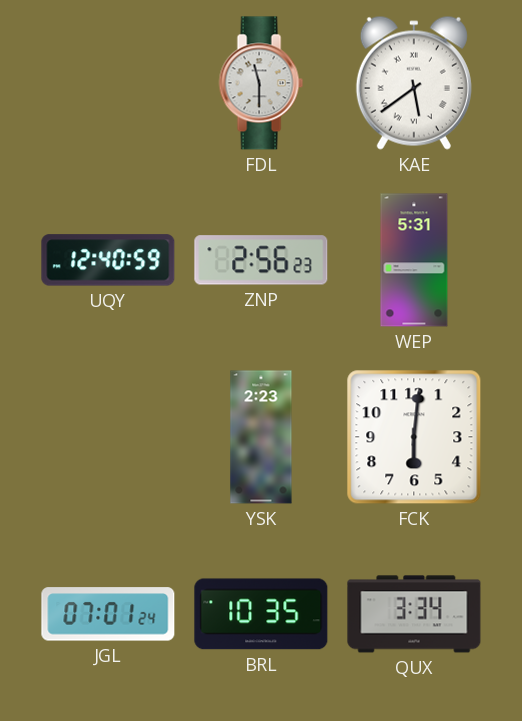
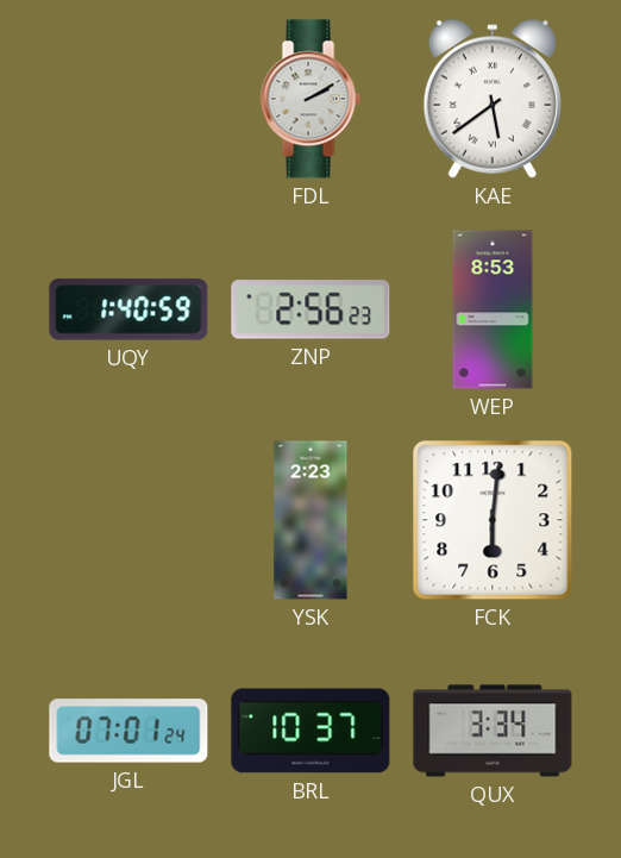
FDL: 11:30 -> 2:10 (310, 99)
UQY: 12:40 -> 1:40 (128, 309)
WEP: 5:31 -> 8:53 (493, 309)
BRL: 10:35 -> 10:37 (310, 731)
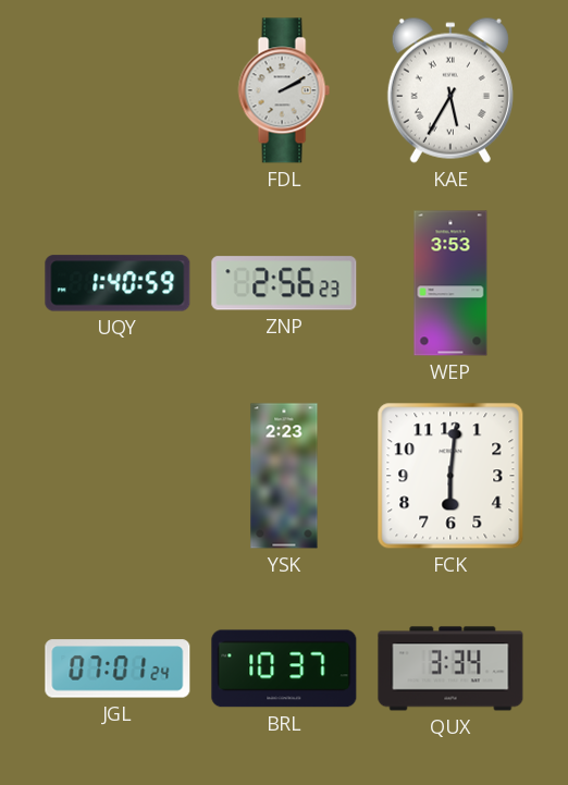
KAE: 5:39 -> 5:35 (450, 90)
WEP: 8:53 -> 3:53 (450, 283)
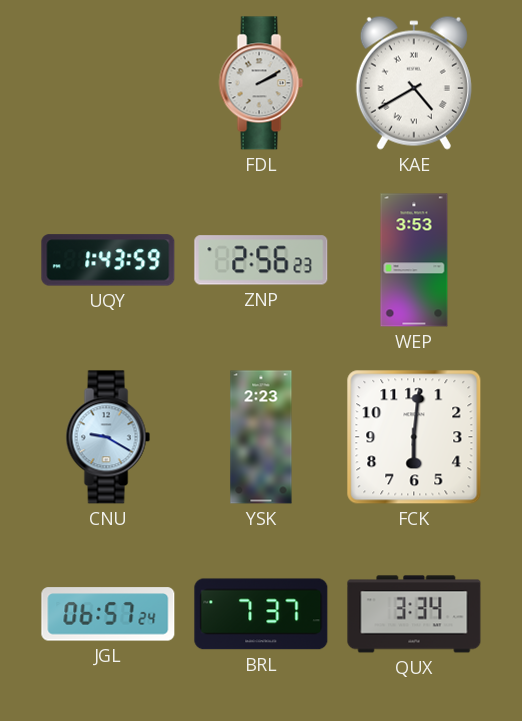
KAE: 5:35 -> 4:40 (414, 83)
UQY: 1:40 -> 1:43 (108, 260)
CNU: none -> 9:20 (108, 437)
JGL: 07:01 -> 06:57 (108, 614)
BRL: 10:37 -> 7:37 (261, 614)
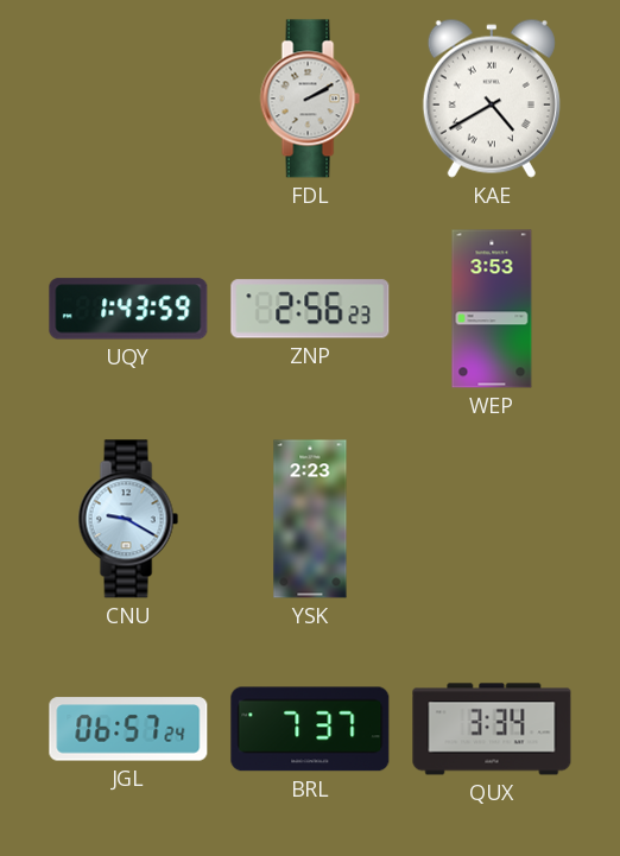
FCK: 6:01 -> none (414, 437)
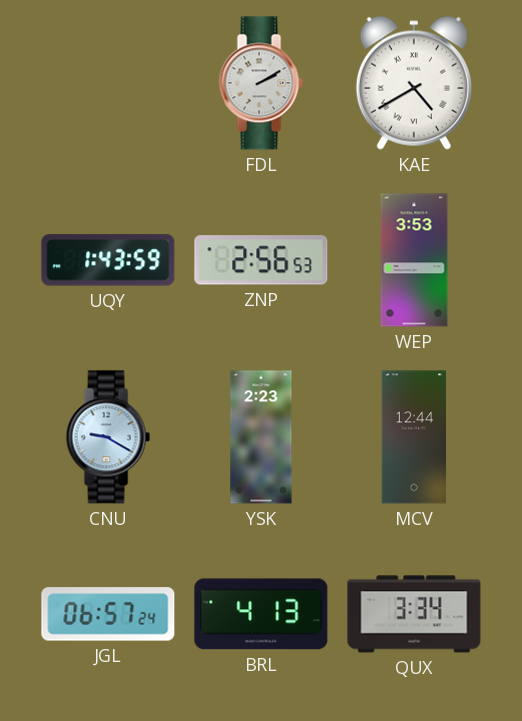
ZNP: 2:56:23 -> 2:56:53 (261, 260)
MCV: none -> 12:44 (414, 437)
BRL: 7:37 -> 4:13 (261, 614)
